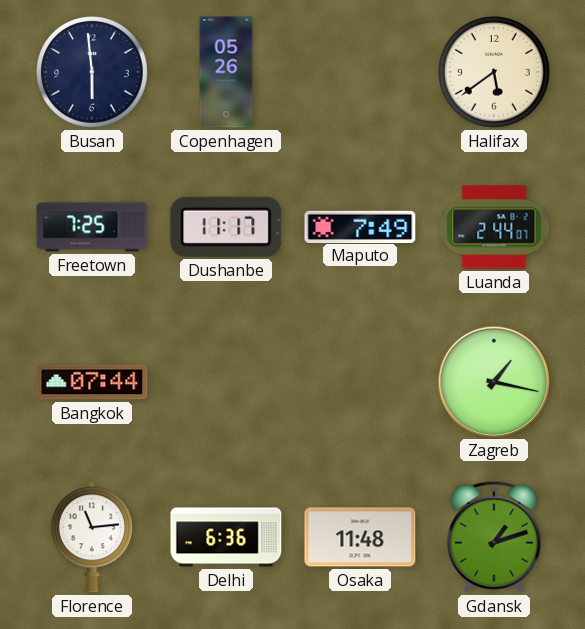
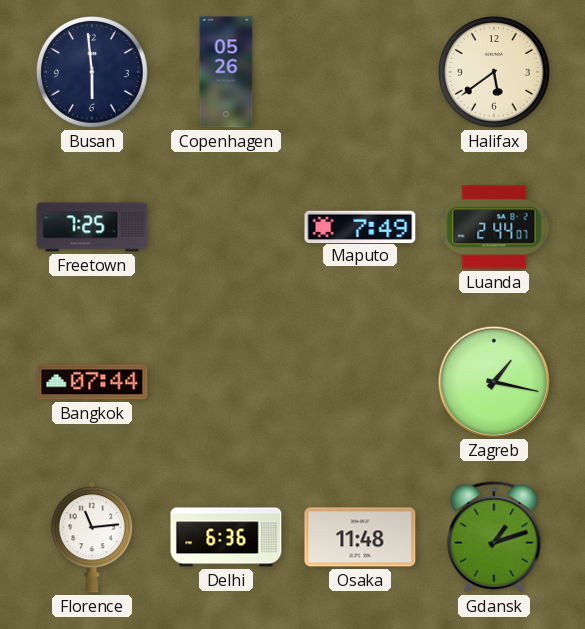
Dushanbe: 11:17 -> none (226, 227)
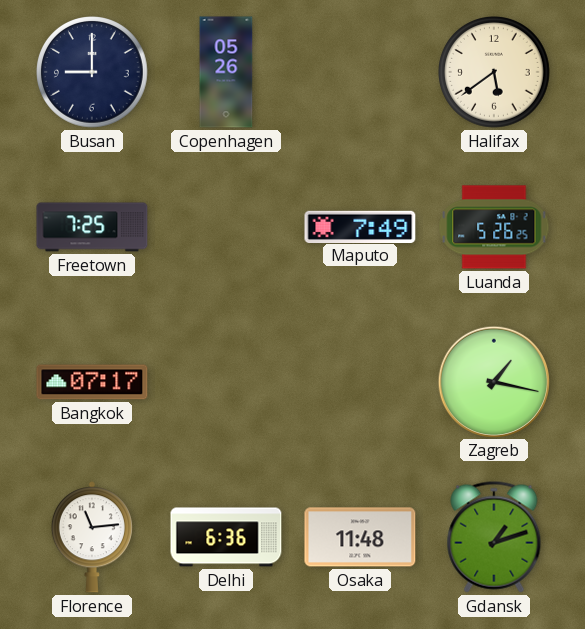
Busan: 5:59 -> 9:00 (93, 73)
Luanda: 2:44 -> 5:26 (494, 227)
Bangkok: 07:44 -> 07:17 (92, 382)
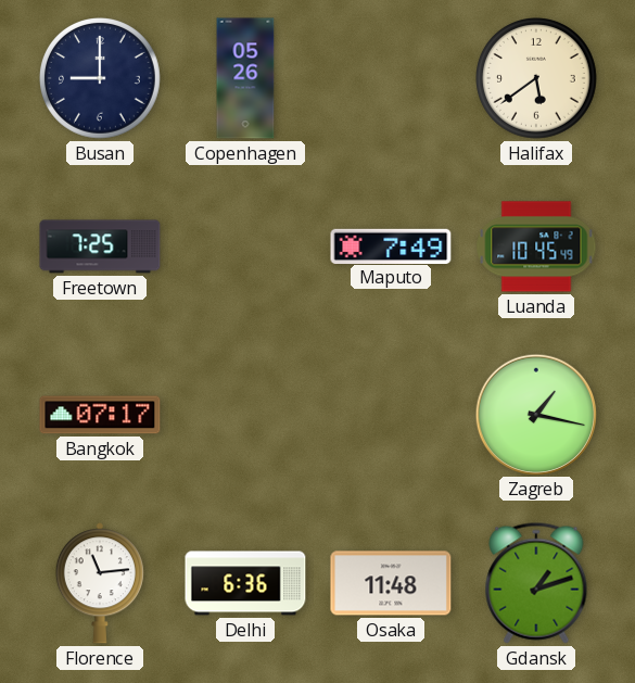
Luanda: 5:26 -> 10:45 (536, 246)
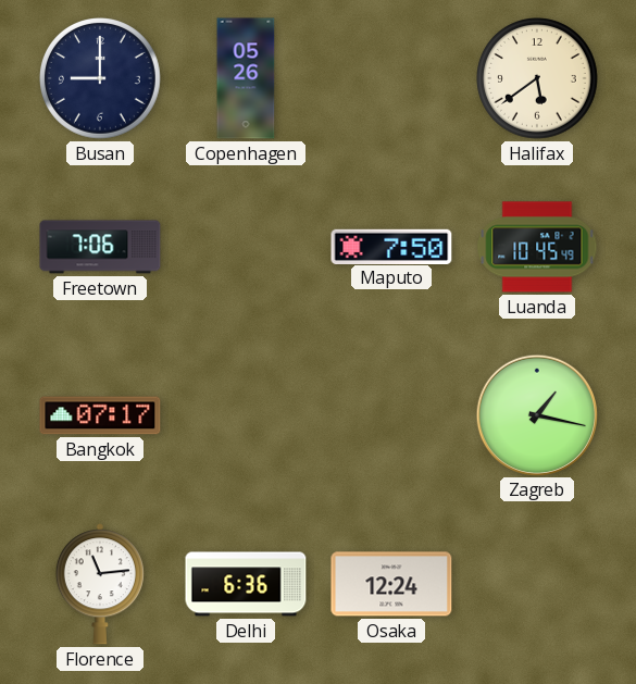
Freetown: 7:25 -> 7:06 (100, 247)
Maputo: 7:49 -> 7:50 (391, 246)
Osaka: 11:48 -> 12:24 (391, 584)
Gdansk: 1:12 -> none (536, 583)
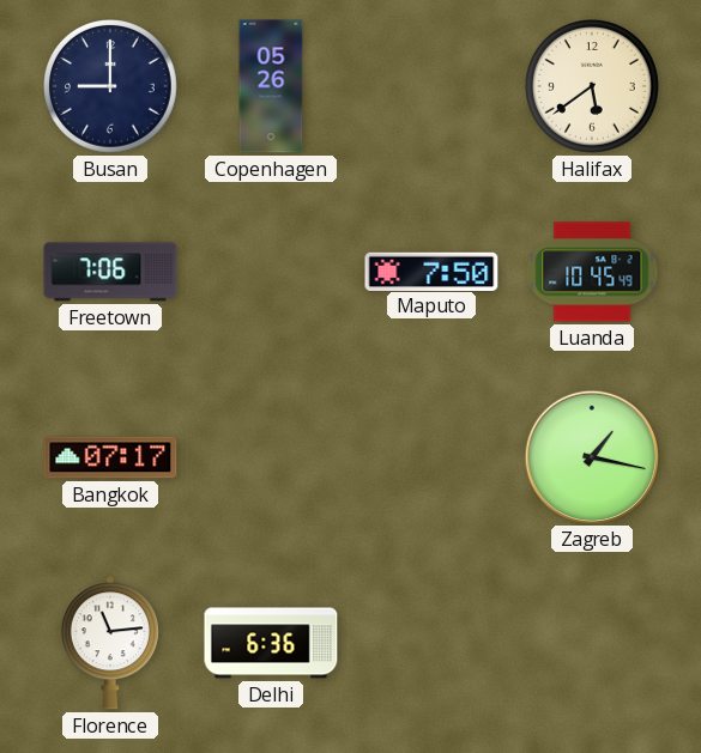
Osaka: 12:24 -> none (391, 584)
